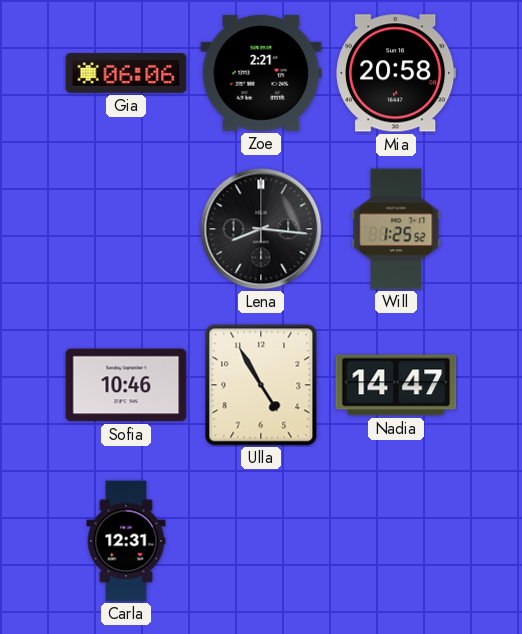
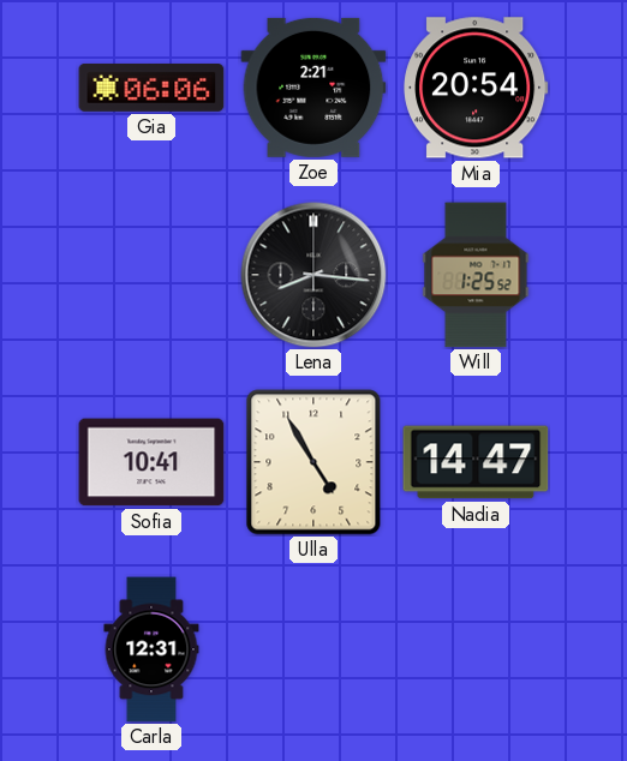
Mia: 20:58 -> 20:54 (476, 88)
Sofia: 10:46 -> 10:41 (151, 462)
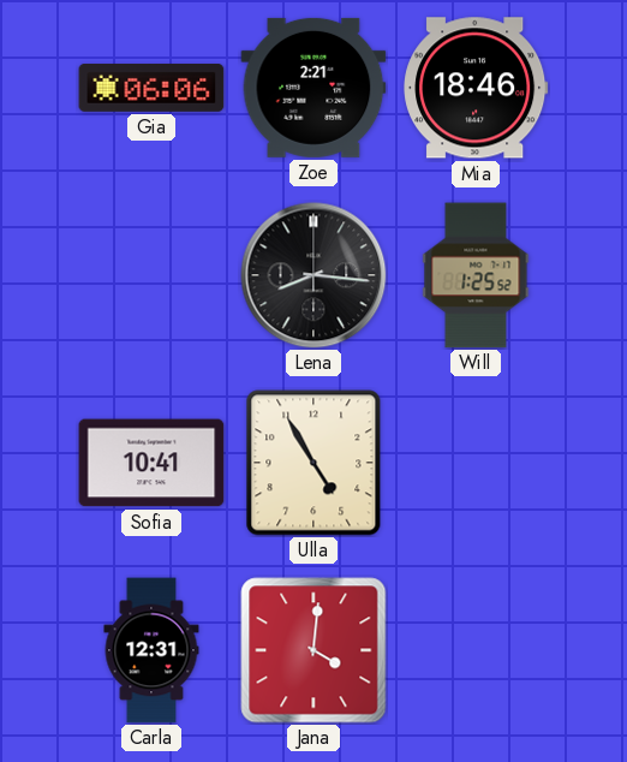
Mia: 20:54 -> 18:46 (476, 88)
Nadia: 14:47 -> none (476, 462)
Jana: none -> 4:01 (313, 650)
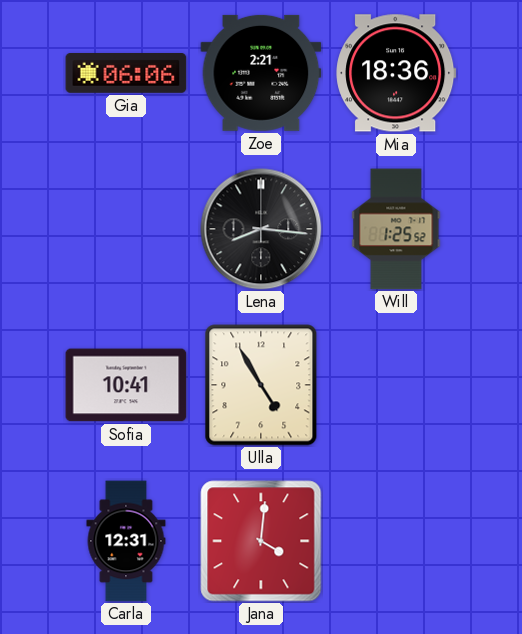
Mia: 18:46 -> 18:36 (396, 73)
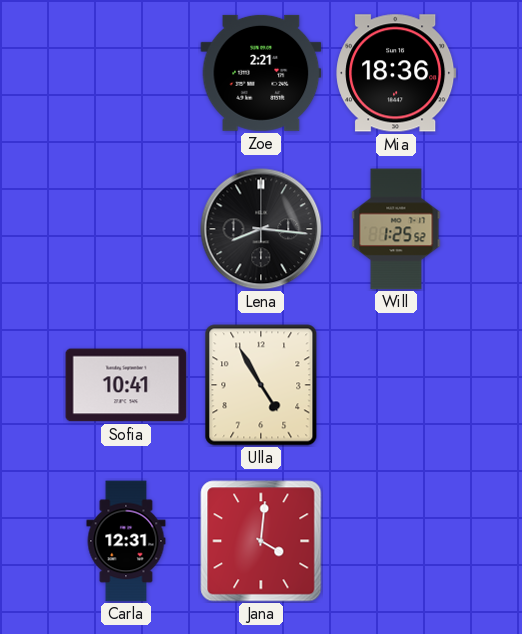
Gia: 06:06 -> none (126, 74)
